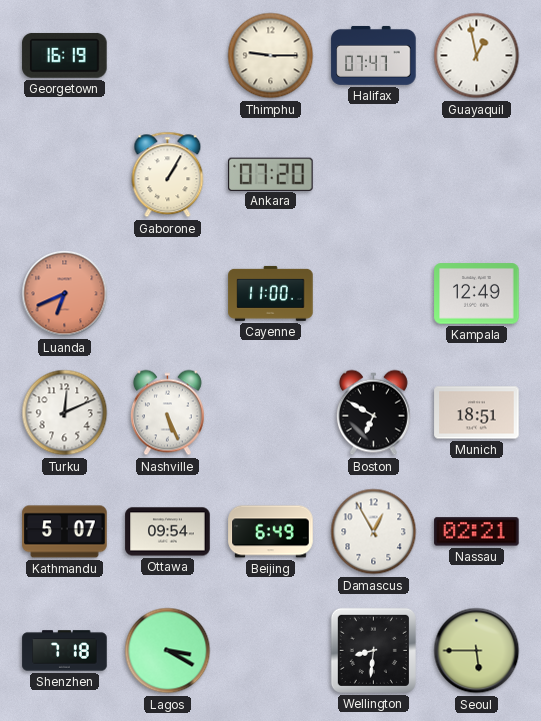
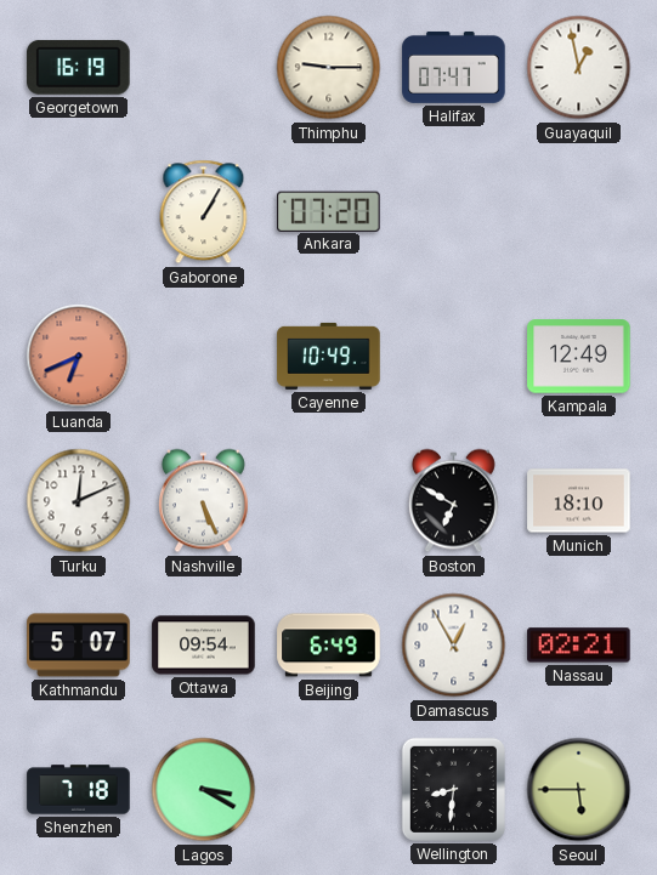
Cayenne: 11:00 -> 10:49 (329, 356)
Munich: 18:51 -> 18:10 (579, 501)
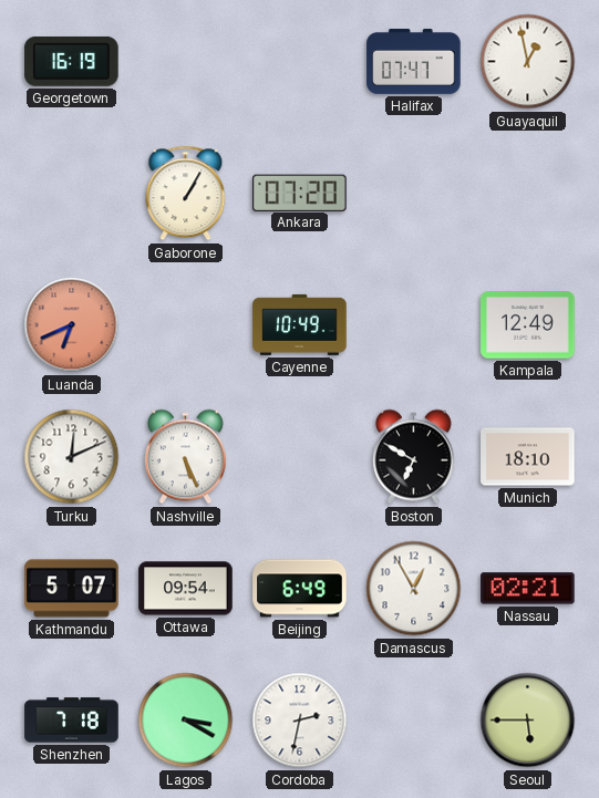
Thimphu: 9:15 -> none (329, 68)
Cordoba: none -> 2:32 (300, 721)
Wellington: 8:31 -> none (453, 789)
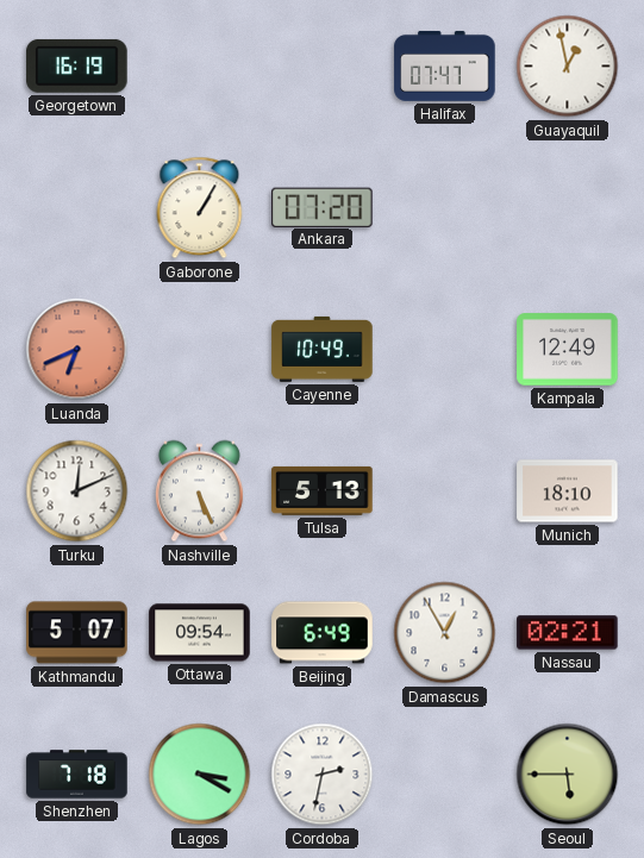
Tulsa: none -> 5:13 (323, 490)
Boston: 6:50 -> none (413, 457)
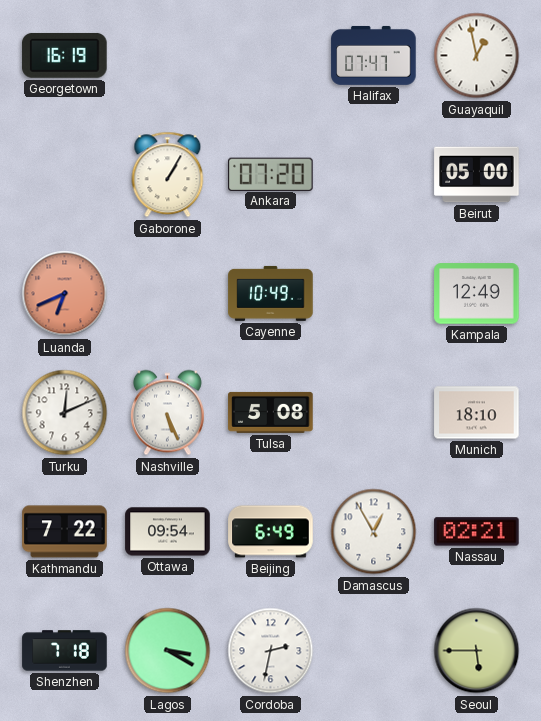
Beirut: none -> 05:00 (477, 175)
Tulsa: 5:13 -> 5:08 (271, 412)
Kathmandu: 5:07 -> 7:22 (65, 532)
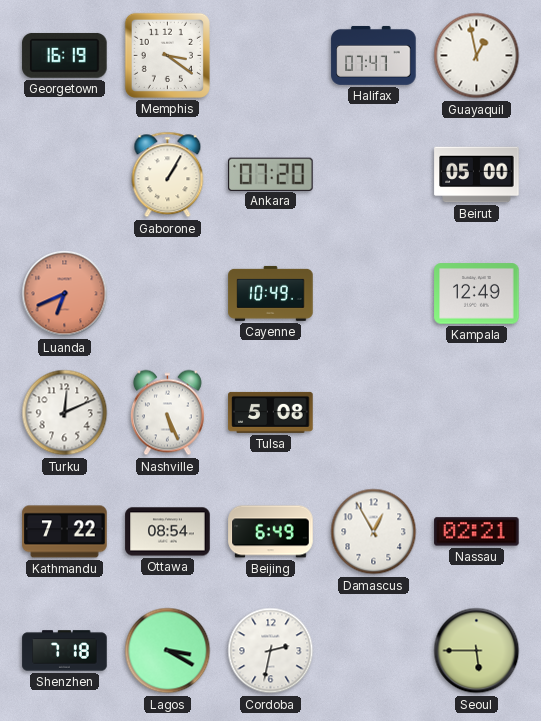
Memphis: none -> 3:21 (167, 55)
Munich: 18:10 -> none (477, 413)
Ottawa: 09:54 -> 08:54 (168, 532)
